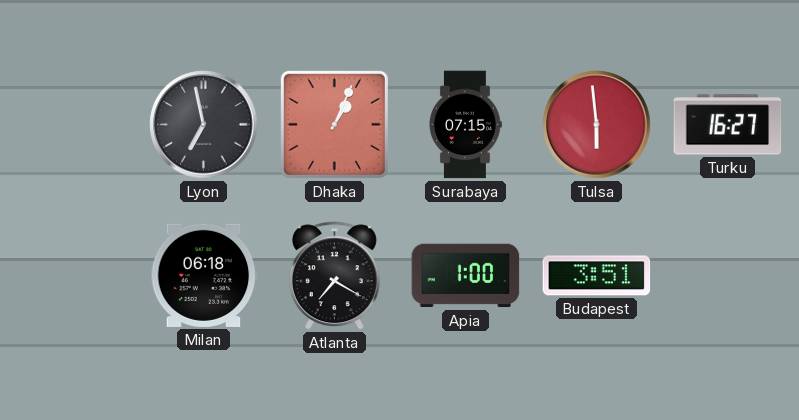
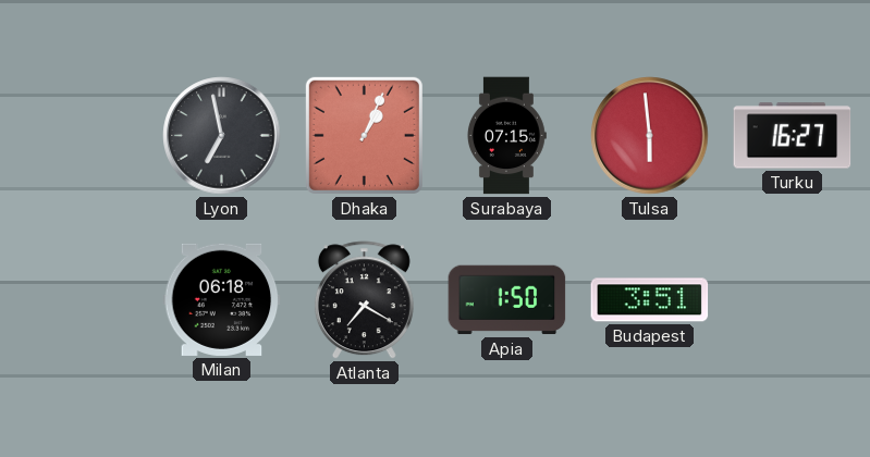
Apia: 1:00 -> 1:50 (507, 300)
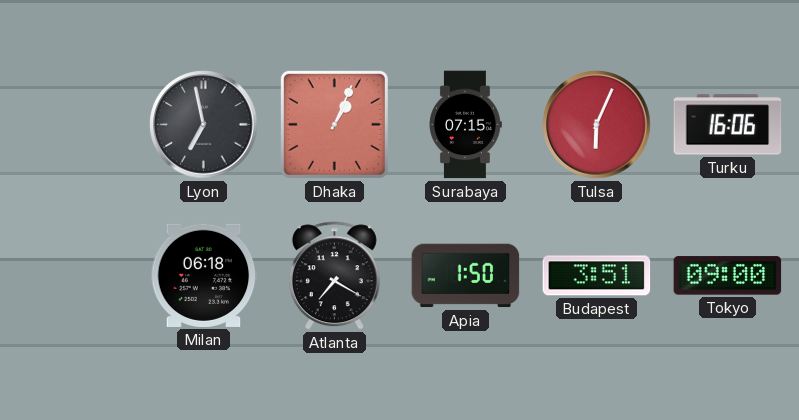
Tulsa: 5:59 -> 6:04 (597, 125)
Turku: 16:27 -> 16:06 (728, 125)
Tokyo: none -> 09:00 (728, 276)
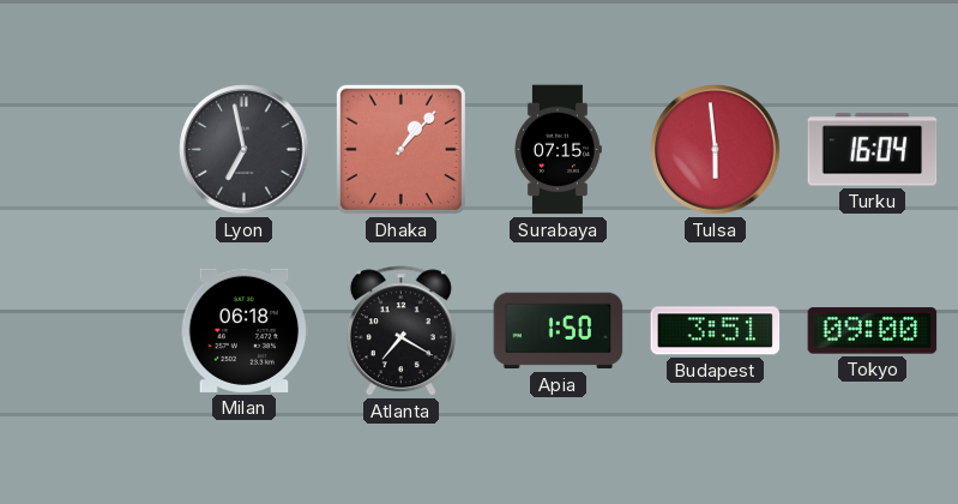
Dhaka: 1:04 -> 1:07 (400, 149)
Tulsa: 6:04 -> 5:59 (716, 150)
Turku: 16:06 -> 16:04 (873, 150)
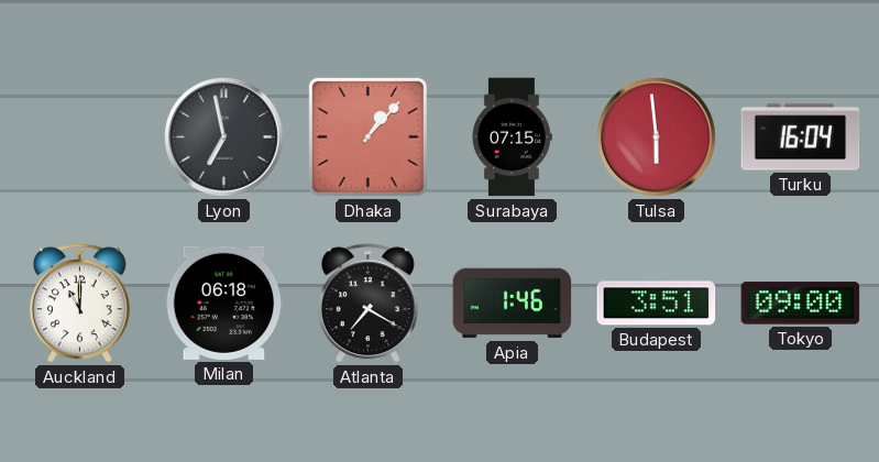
Auckland: none -> 11:00 (79, 304)
Apia: 1:50 -> 1:46 (513, 304)
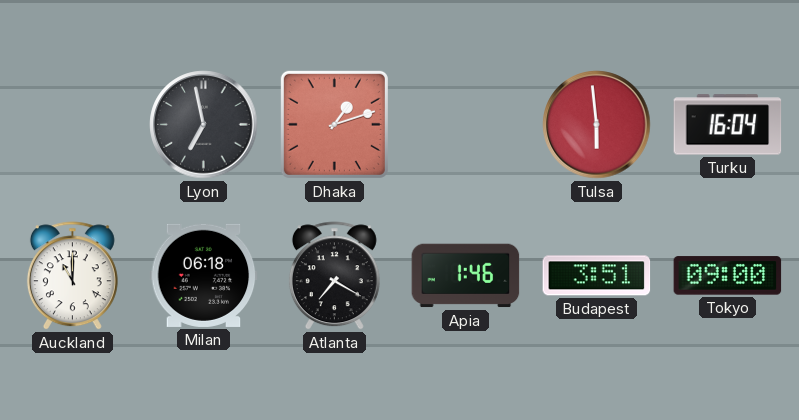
Dhaka: 1:07 -> 1:12 (334, 124)
Surabaya: 07:15 -> none (512, 137)
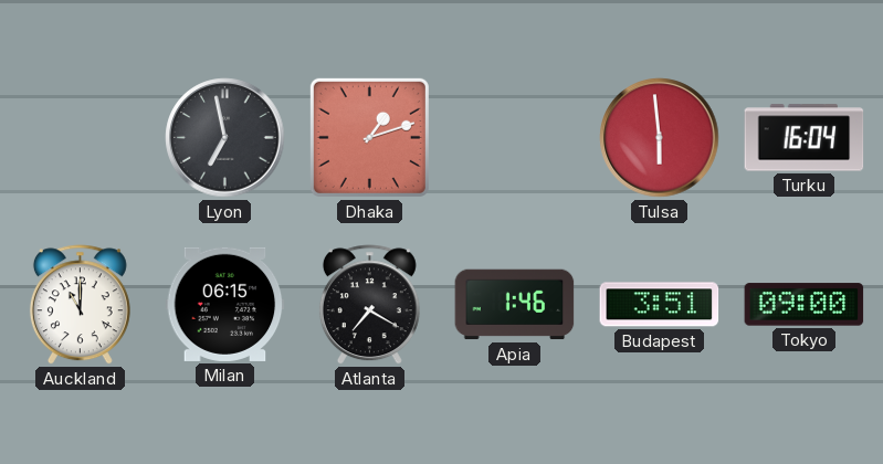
Milan: 06:18 -> 06:15 (225, 304)
